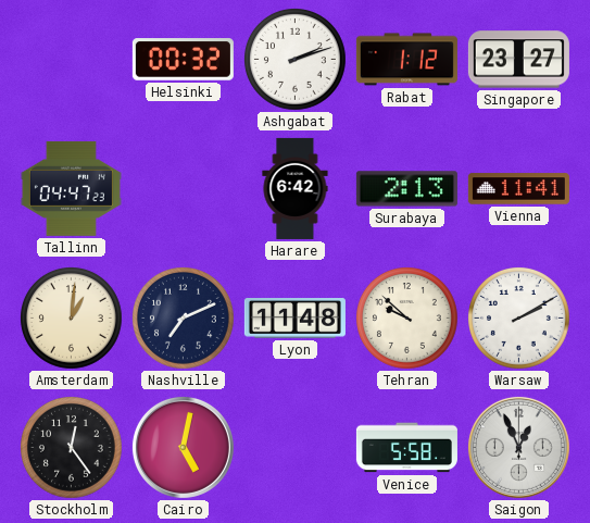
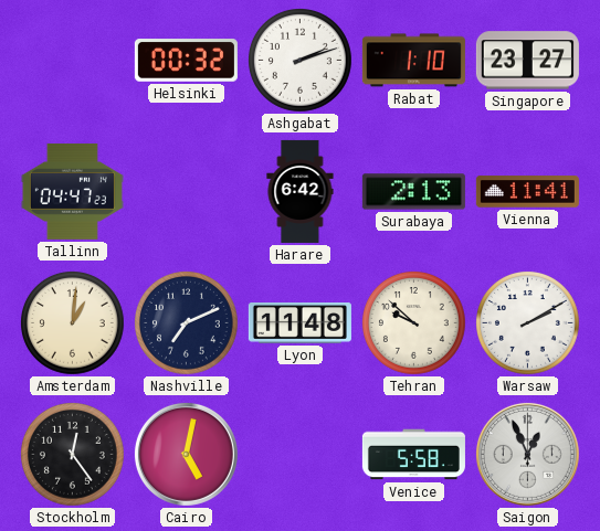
Rabat: 1:12 -> 1:10 (413, 61)
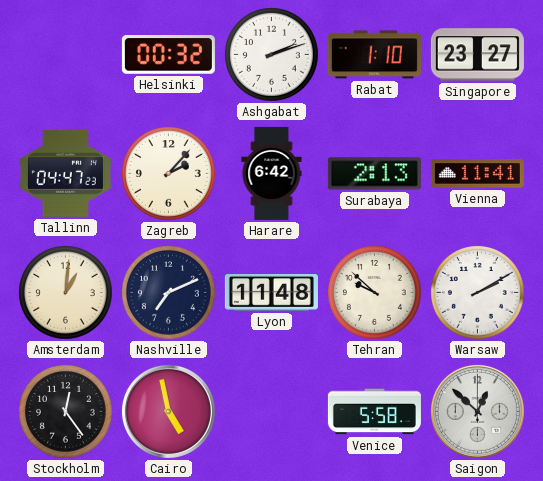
Zagreb: none -> 2:07 (169, 174)
Cairo: 5:02 -> 4:58 (168, 411)
Saigon: 12:56 -> 12:52 (477, 411)
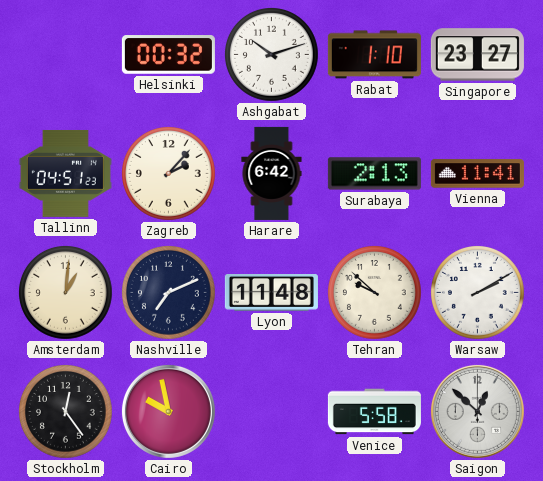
Ashgabat: 2:12 -> 10:12 (272, 55)
Tallinn: 04:47 -> 04:51 (65, 173)
Cairo: 4:58 -> 9:58 (168, 411)
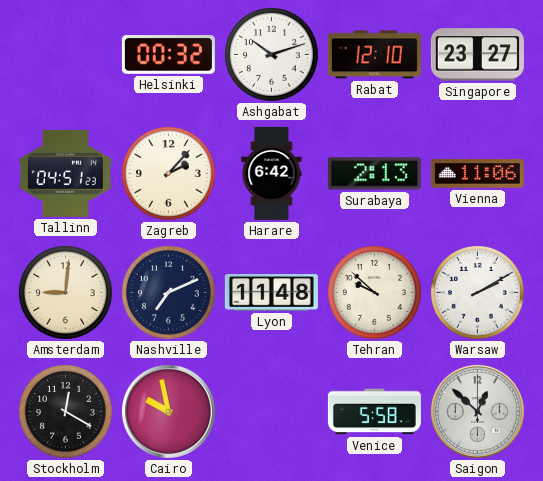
Rabat: 1:10 -> 12:10 (374, 55)
Vienna: 11:41 -> 11:06 (477, 174)
Amsterdam: 1:01 -> 9:01 (66, 293)
Stockholm: 12:24 -> 12:20 (66, 412)
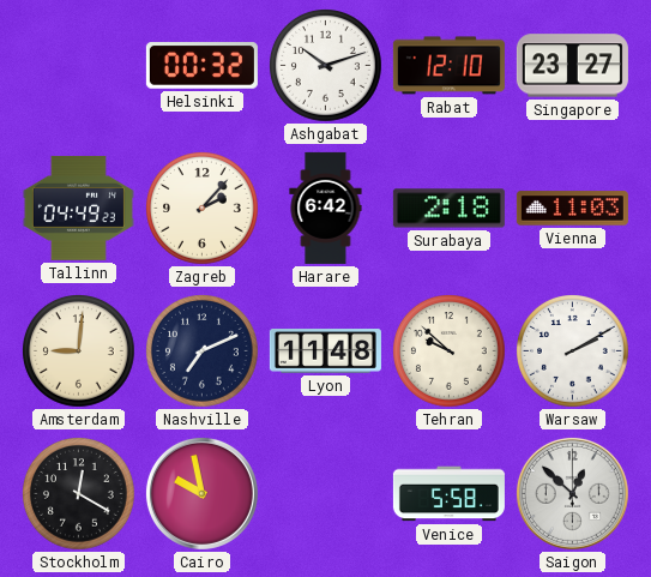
Tallinn: 04:51 -> 04:49 (78, 208)
Surabaya: 2:13 -> 2:18 (448, 209)
Vienna: 11:06 -> 11:03 (572, 209)
